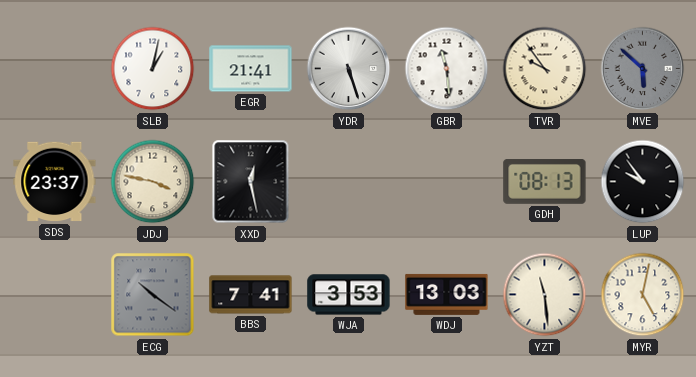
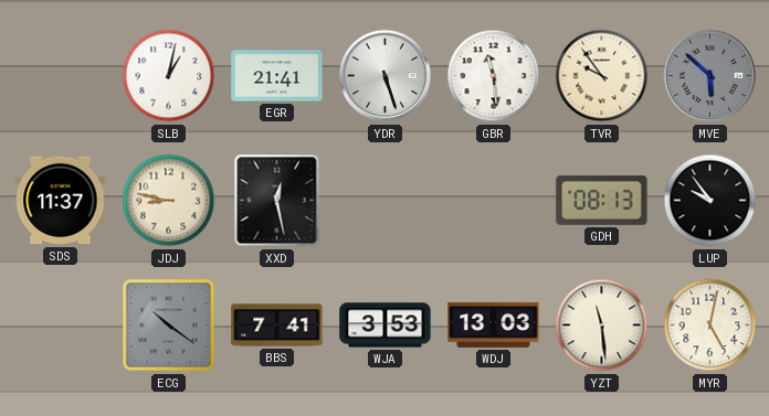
SDS: 23:37 -> 11:37 (61, 201)
JDJ: 3:47 -> 8:47 (169, 201)
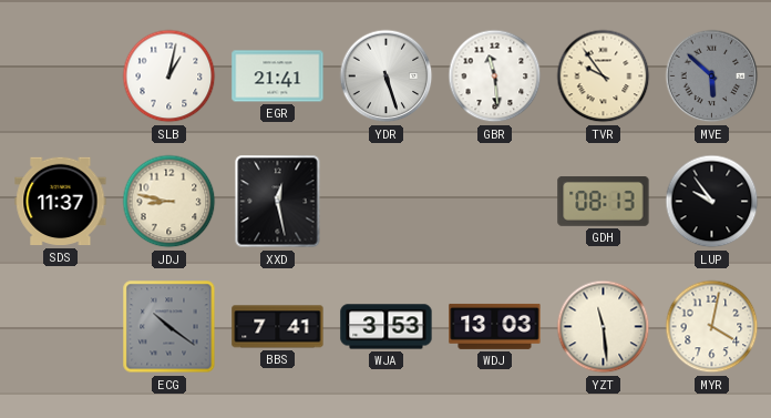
MYR: 5:02 -> 4:02 (712, 327)
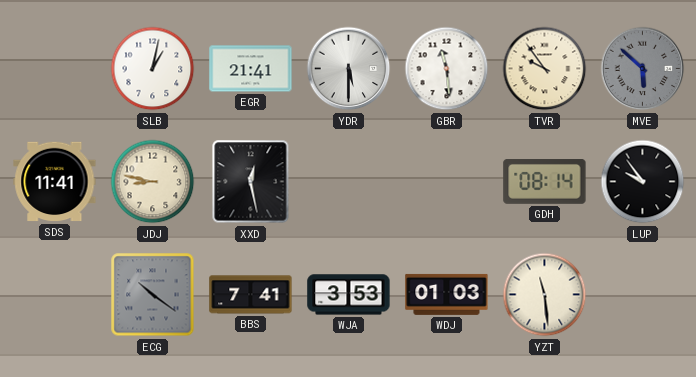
YDR: 5:27 -> 5:30 (349, 69)
SDS: 11:37 -> 11:41 (55, 182)
GDH: 08:13 -> 08:14 (545, 182)
WDJ: 13:03 -> 01:03 (447, 294)
MYR: 4:02 -> none (712, 327)
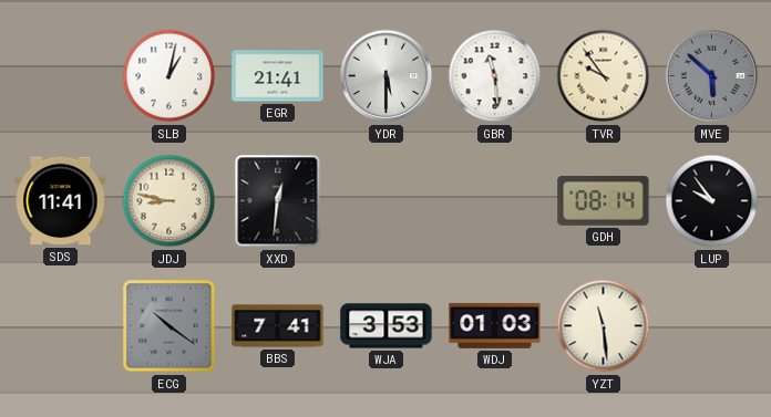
XXD: 12:28 -> 12:31 (278, 201)
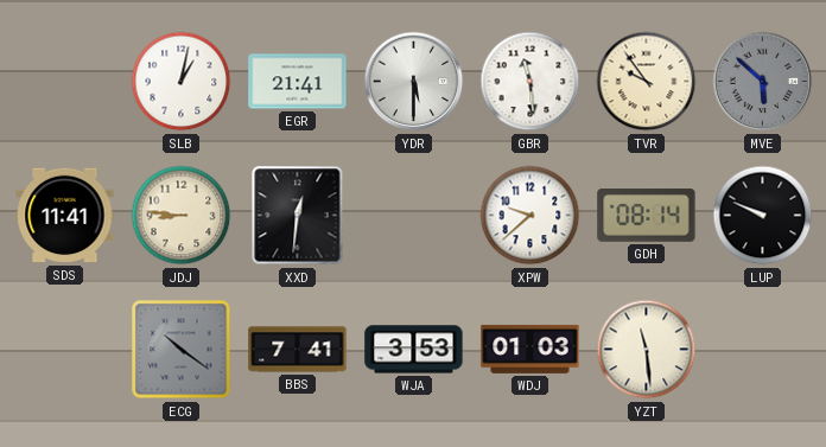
JDJ: 8:47 -> 8:46 (182, 216)
XPW: none -> 9:38 (530, 216)
LUP: 9:54 -> 9:49 (763, 216)
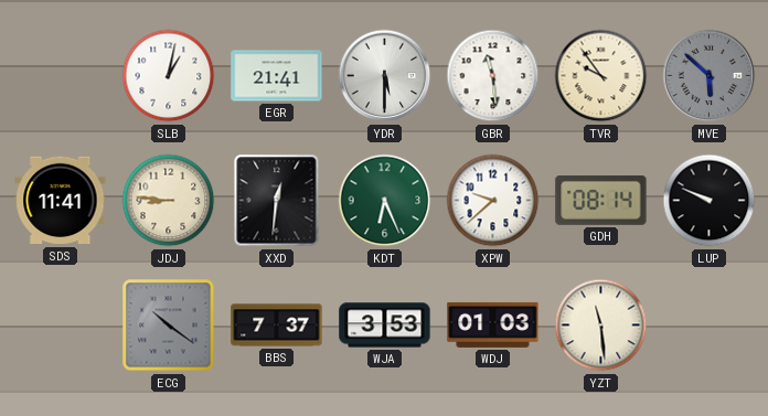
KDT: none -> 6:26 (385, 201)
BBS: 7:41 -> 7:37 (277, 326)
